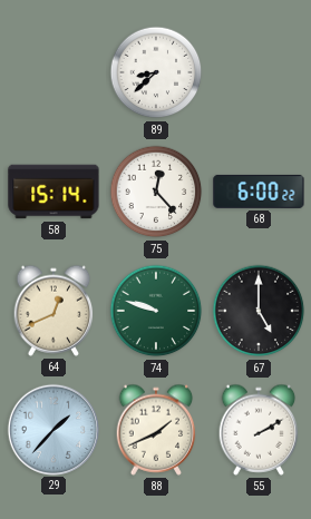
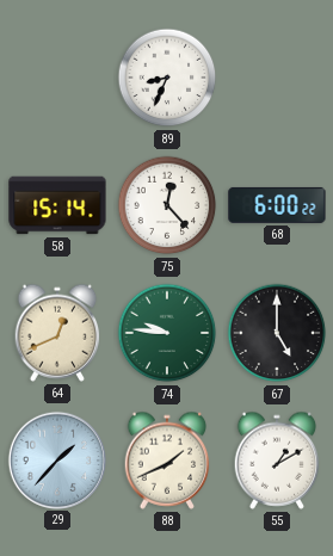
89: 8:38 -> 8:34 (167, 78)
74: 9:48 -> 9:46 (167, 333)
55: 2:10 -> 1:10 (277, 461)
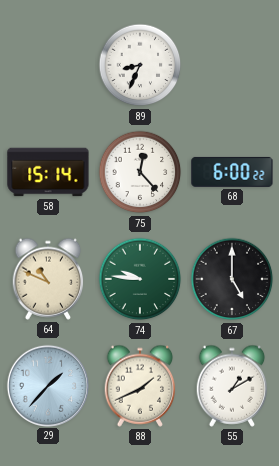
64: 12:41 -> 10:49 (48, 279)
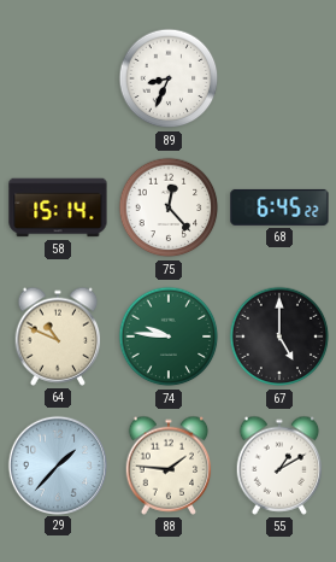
68: 6:00 -> 6:45 (279, 207)
88: 1:41 -> 1:46 (169, 466)
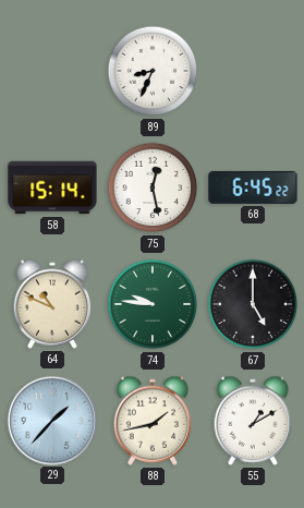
75: 12:23 -> 12:28 (153, 188)
88: 1:46 -> 1:43 (153, 421)
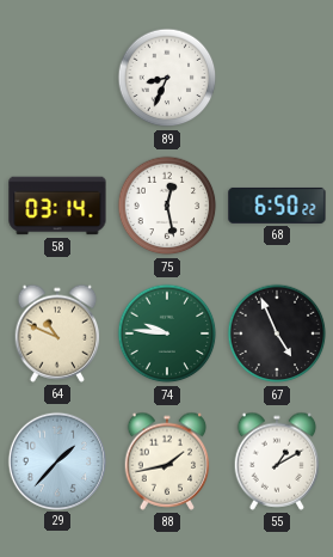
58: 15:14 -> 03:14 (57, 206)
68: 6:45 -> 6:50 (277, 206)
67: 5:00 -> 4:56 (277, 333)
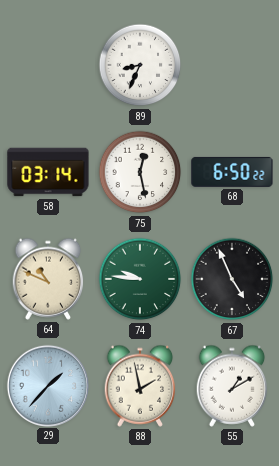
88: 1:43 -> 1:58 (140, 386)
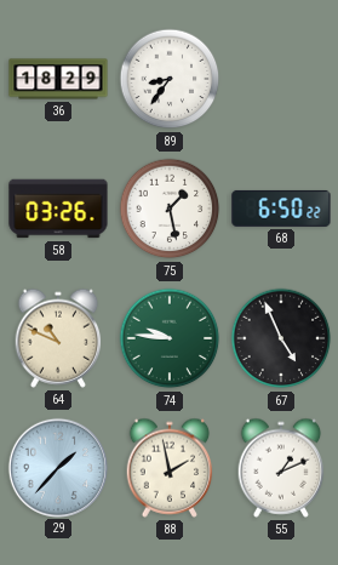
36: none -> 18:29 (58, 79)
89: 8:34 -> 8:36 (170, 79)
58: 03:14 -> 03:26 (58, 209)
75: 12:28 -> 1:28 (170, 209)
55: 1:10 -> 1:11 (281, 468)
